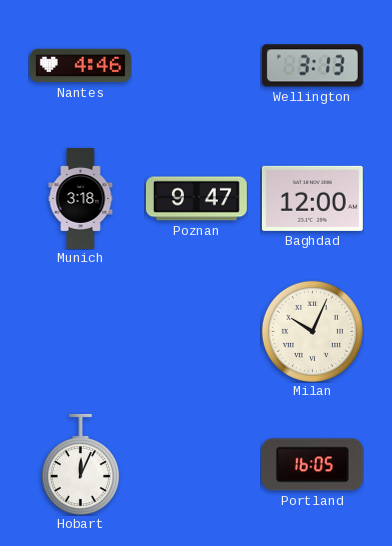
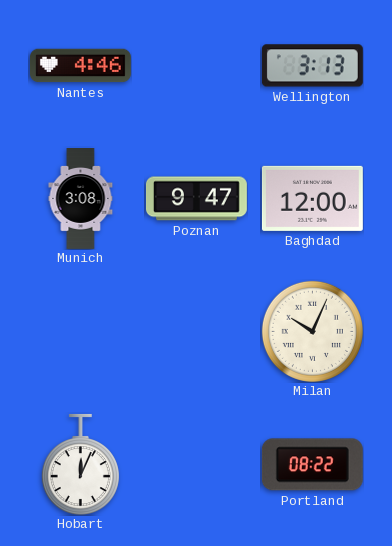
Munich: 3:18 -> 3:08 (81, 199)
Portland: 16:05 -> 08:22 (312, 465)
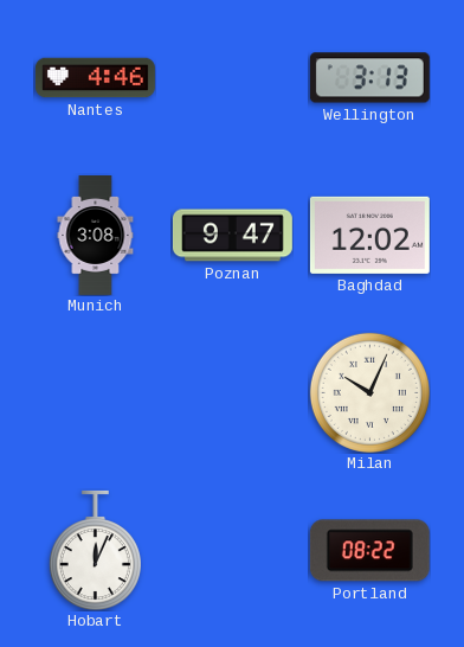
Baghdad: 12:00 -> 12:02 (369, 235)
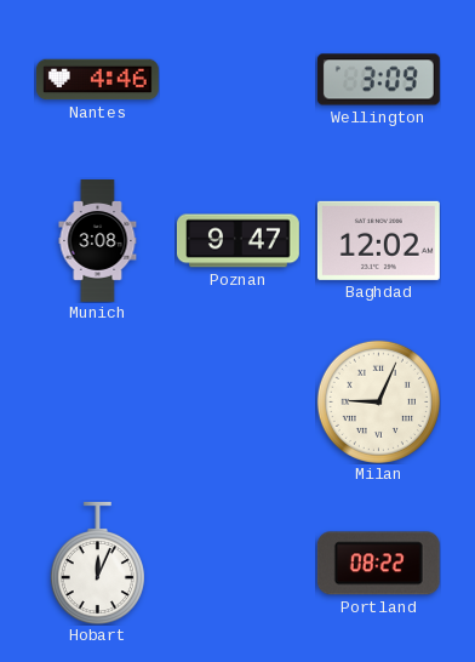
Wellington: 3:13 -> 3:09 (378, 80)
Milan: 10:04 -> 9:04 (378, 401)
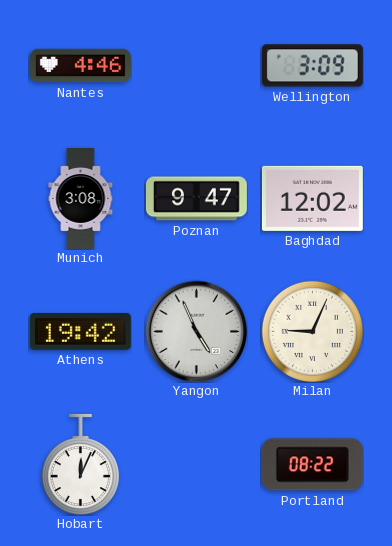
Athens: none -> 19:42 (80, 331)
Yangon: none -> 4:56 (196, 331)
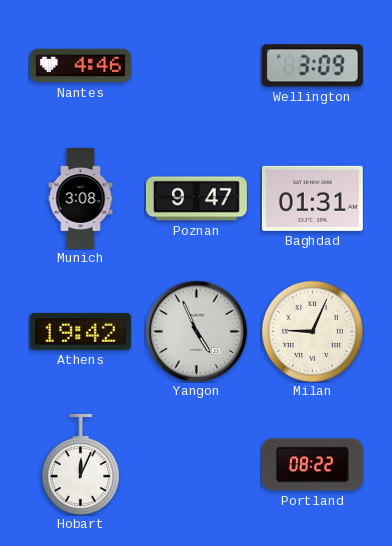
Baghdad: 12:02 -> 01:31 (312, 198)
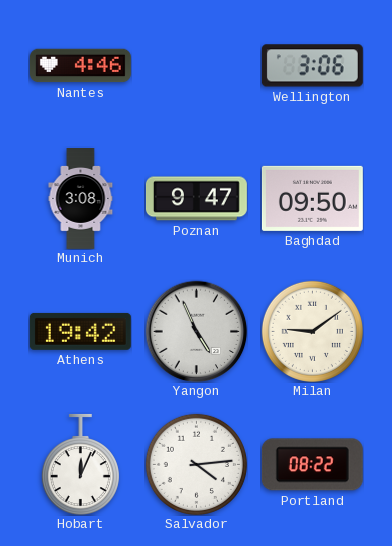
Wellington: 3:09 -> 3:06 (312, 66)
Baghdad: 01:31 -> 09:50 (312, 198)
Milan: 9:04 -> 9:09 (312, 331)
Salvador: none -> 4:14 (196, 464)
